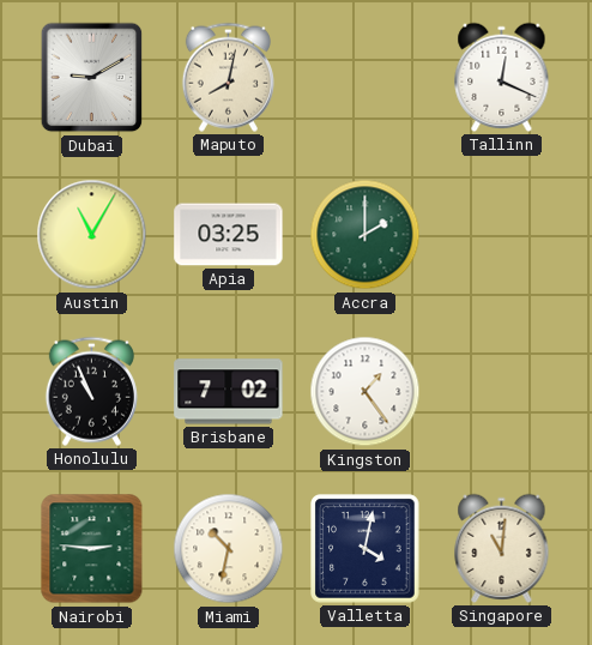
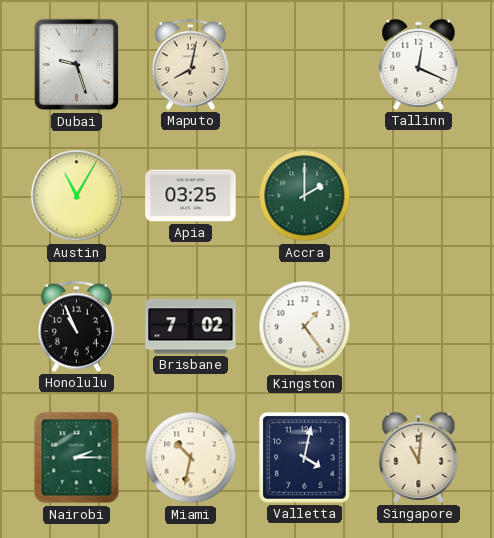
Dubai: 9:10 -> 9:27 (77, 65)
Nairobi: 2:46 -> 2:15 (77, 458)
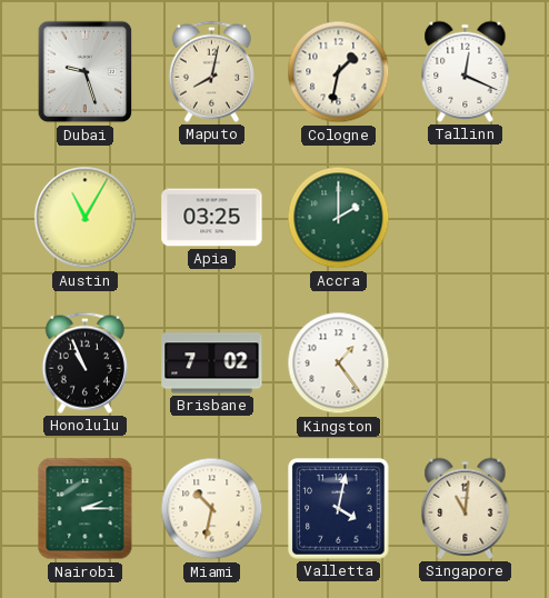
Cologne: none -> 1:32 (339, 72)
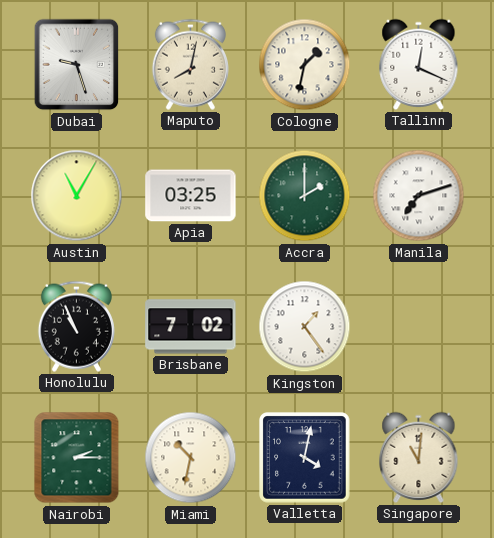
Manila: none -> 7:12 (419, 196)
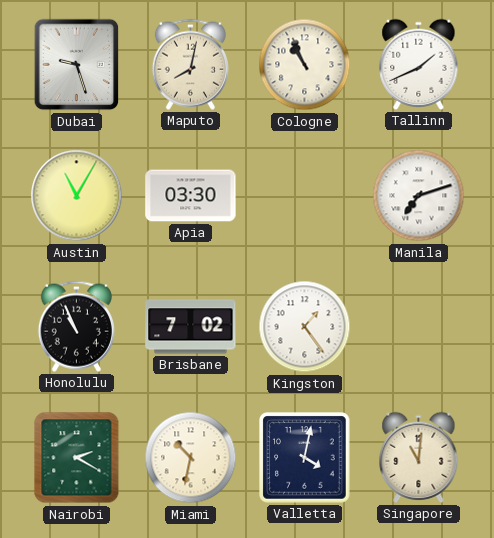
Cologne: 1:32 -> 10:56 (305, 65)
Tallinn: 12:19 -> 1:41 (419, 64)
Apia: 03:25 -> 03:30 (191, 196)
Accra: 2:00 -> none (305, 196)
Nairobi: 2:15 -> 2:20 (77, 458)
